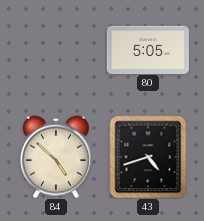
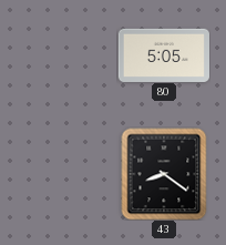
84: 4:52 -> none (56, 157)
43: 4:42 -> 8:21 (164, 174)
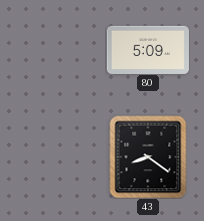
80: 5:05 -> 5:09 (147, 49)
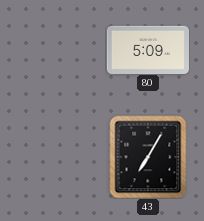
43: 8:21 -> 7:05 (148, 157)
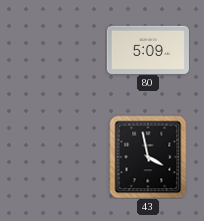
43: 7:05 -> 3:58 (148, 157)
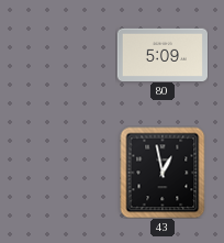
43: 3:58 -> 12:58 (163, 173)
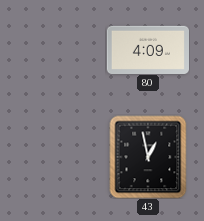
80: 5:09 -> 4:09 (147, 49)
